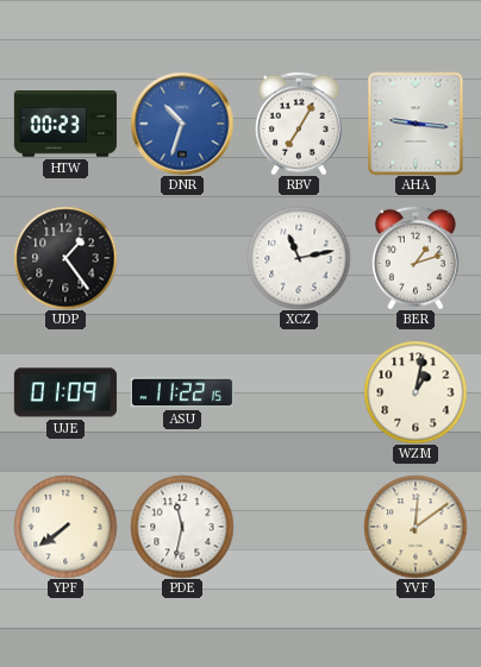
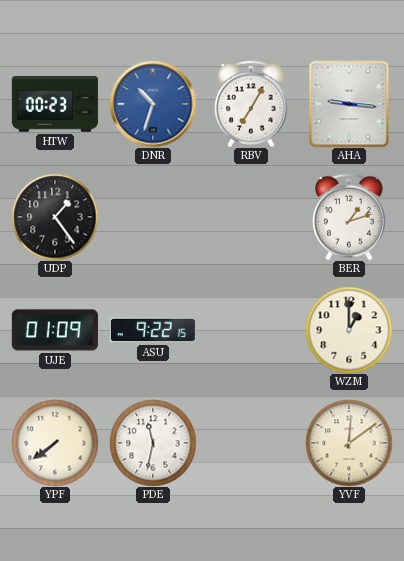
XCZ: 11:13 -> none (299, 258)
ASU: 11:22 -> 9:22 (152, 330)
WZM: 1:02 -> 1:00 (349, 330)
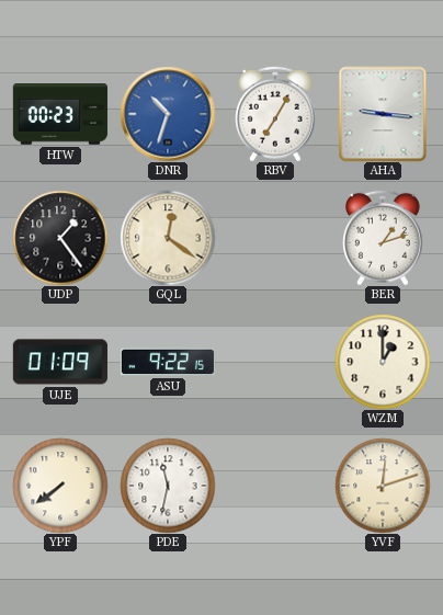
GQL: none -> 12:21 (168, 238)
YVF: 12:09 -> 12:12 (383, 486)
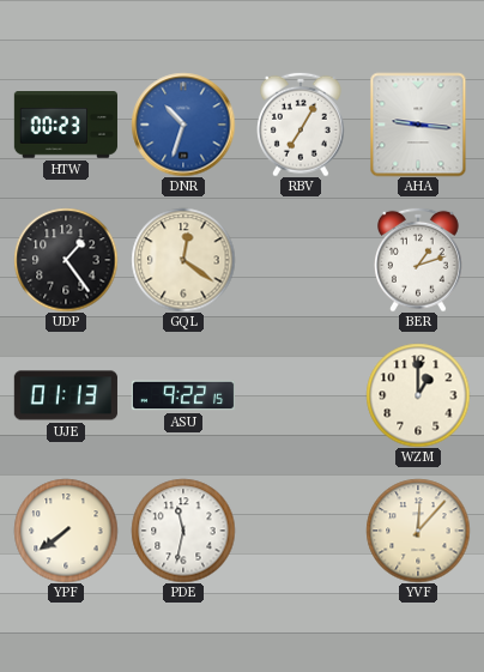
UJE: 01:09 -> 01:13 (66, 395)
YVF: 12:12 -> 12:07 (418, 531)
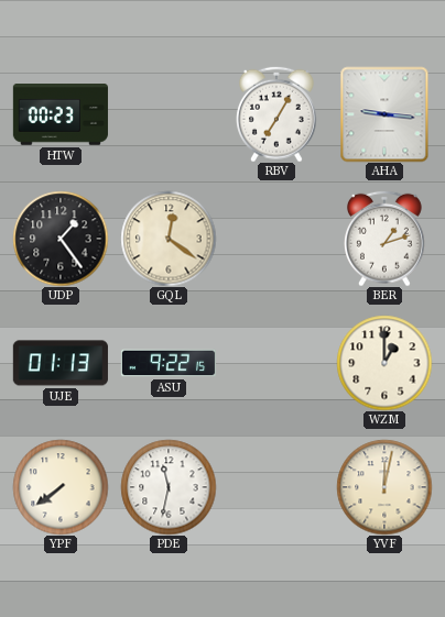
DNR: 10:33 -> none (183, 125)
YVF: 12:07 -> 12:02 (384, 487)
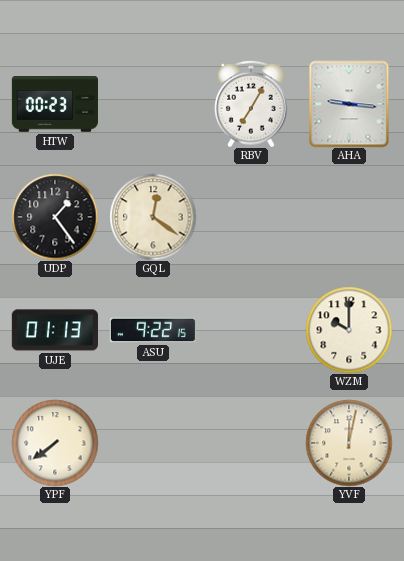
BER: 1:12 -> none (386, 239)
WZM: 1:00 -> 10:00 (349, 330)
PDE: 11:32 -> none (169, 487)
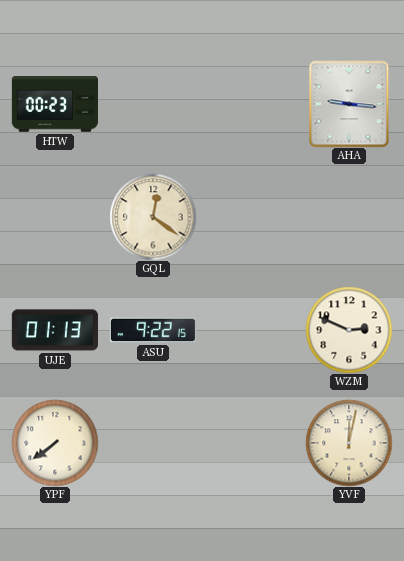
RBV: 7:05 -> none (252, 104)
UDP: 1:24 -> none (55, 217)
WZM: 10:00 -> 2:49 (349, 330)
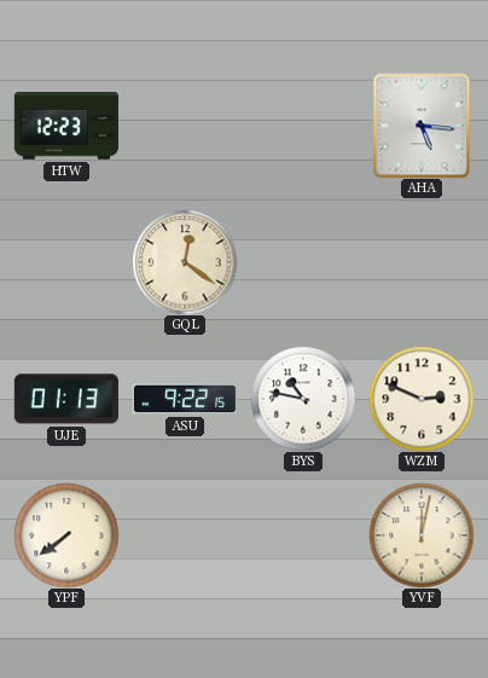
HTW: 00:23 -> 12:23 (66, 127)
AHA: 9:16 -> 5:16 (422, 126)
BYS: none -> 10:47 (303, 399)
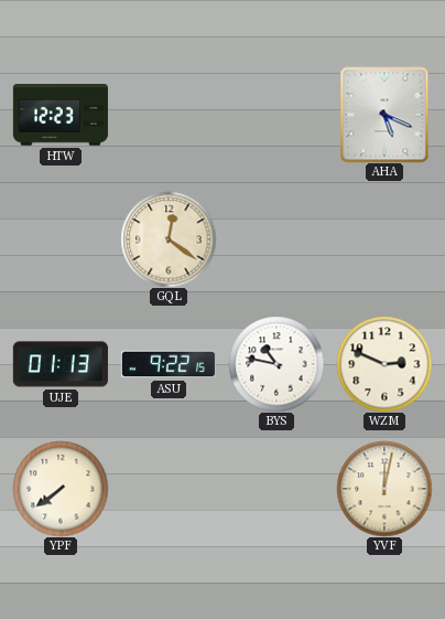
AHA: 5:16 -> 5:19 (384, 115)
